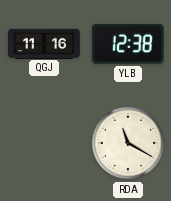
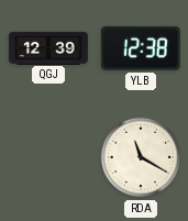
QGJ: 11:16 -> 12:39 (48, 47)
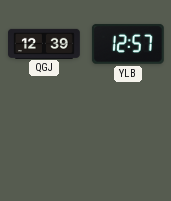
YLB: 12:38 -> 12:57 (128, 44)
RDA: 11:20 -> none (141, 157)
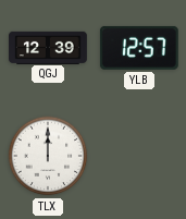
TLX: none -> 12:00 (48, 156)
